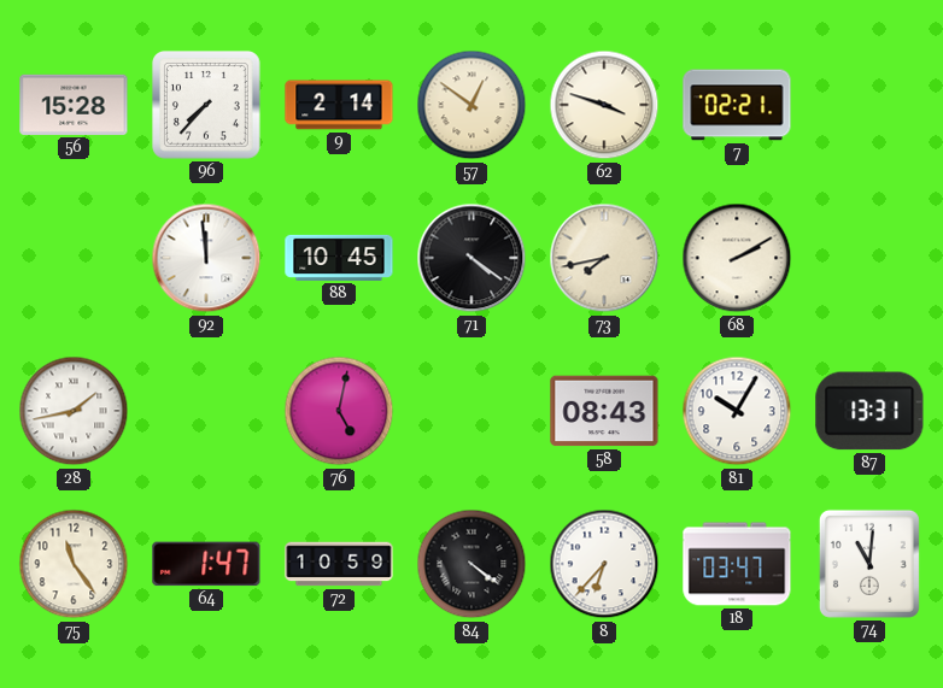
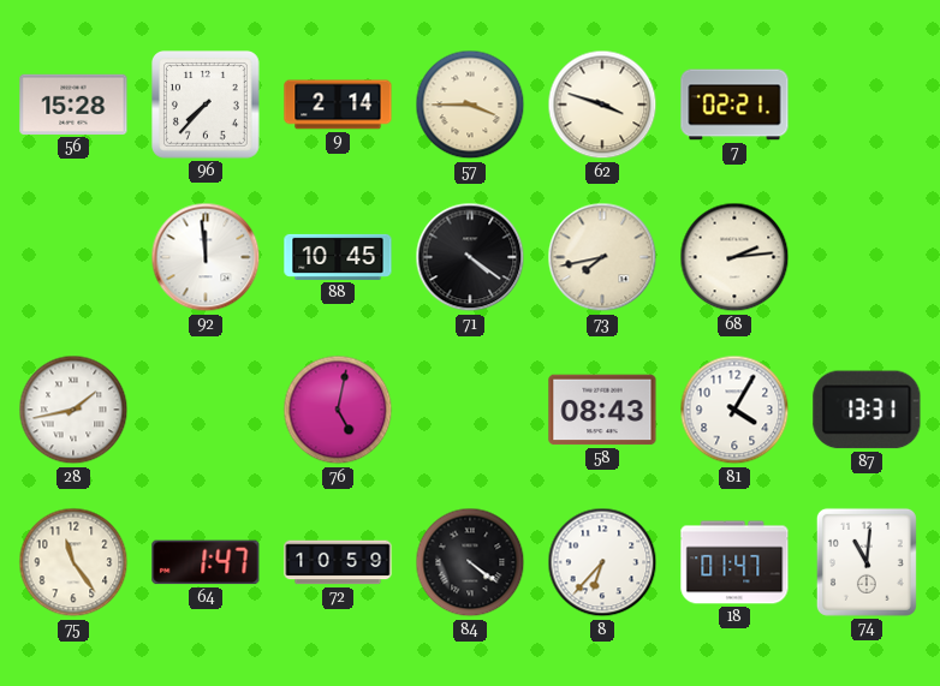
57: 12:51 -> 3:45 (470, 105)
68: 2:10 -> 2:14 (734, 257)
81: 10:05 -> 4:05 (734, 410)
18: 03:47 -> 01:47 (734, 562)
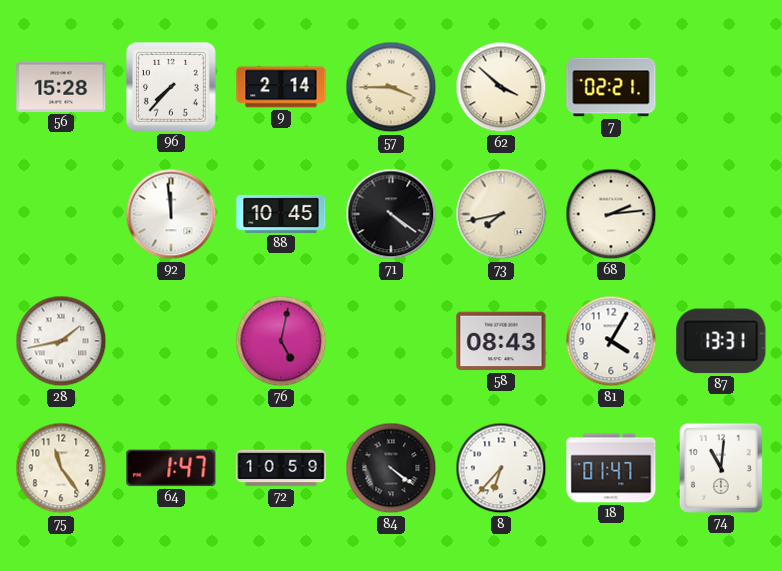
62: 3:48 -> 3:52 (501, 87)
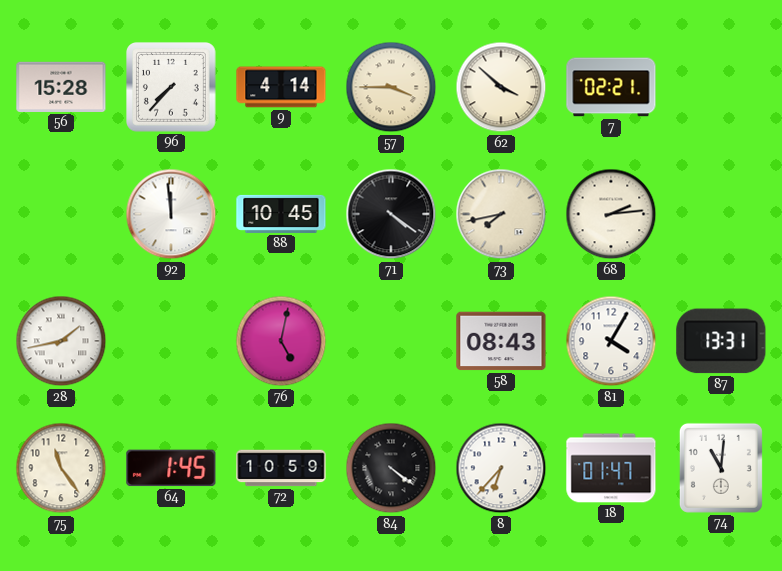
9: 2:14 -> 4:14 (281, 87)
64: 1:47 -> 1:45 (171, 468)
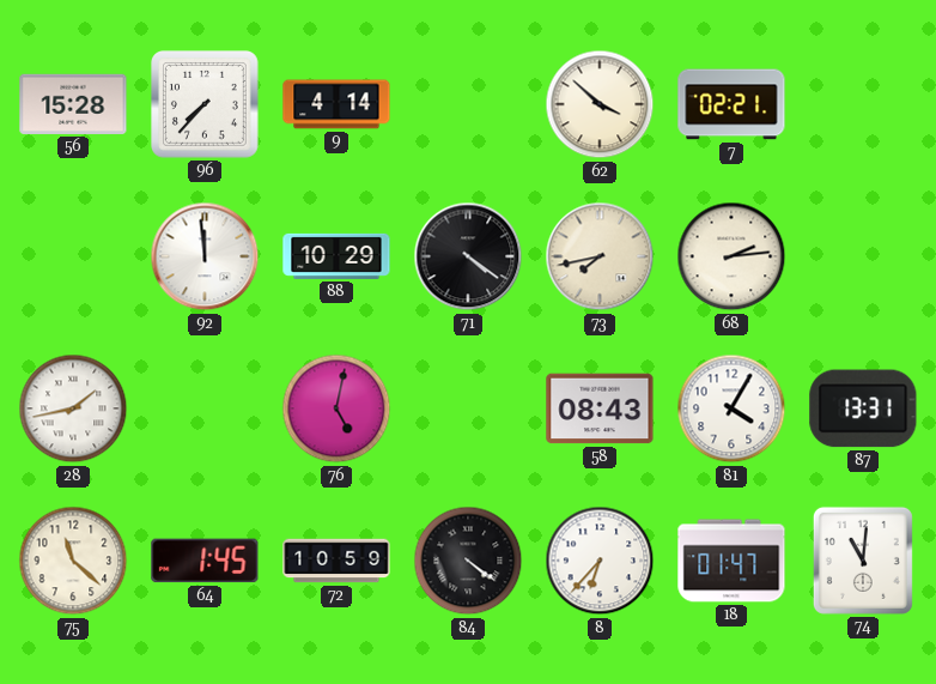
57: 3:45 -> none (391, 87)
88: 10:45 -> 10:29 (336, 256)
75: 11:24 -> 11:22 (73, 561)
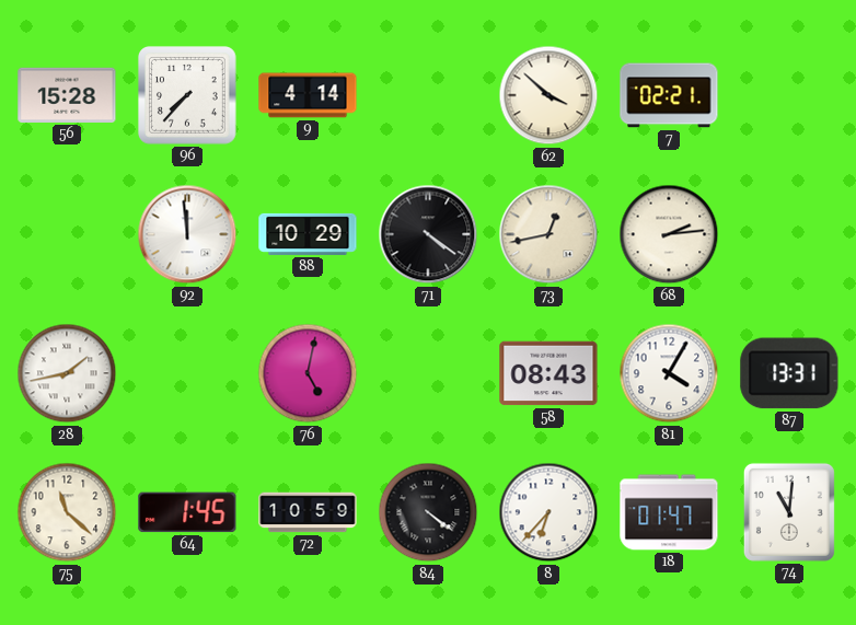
73: 7:43 -> 12:43 (548, 234)
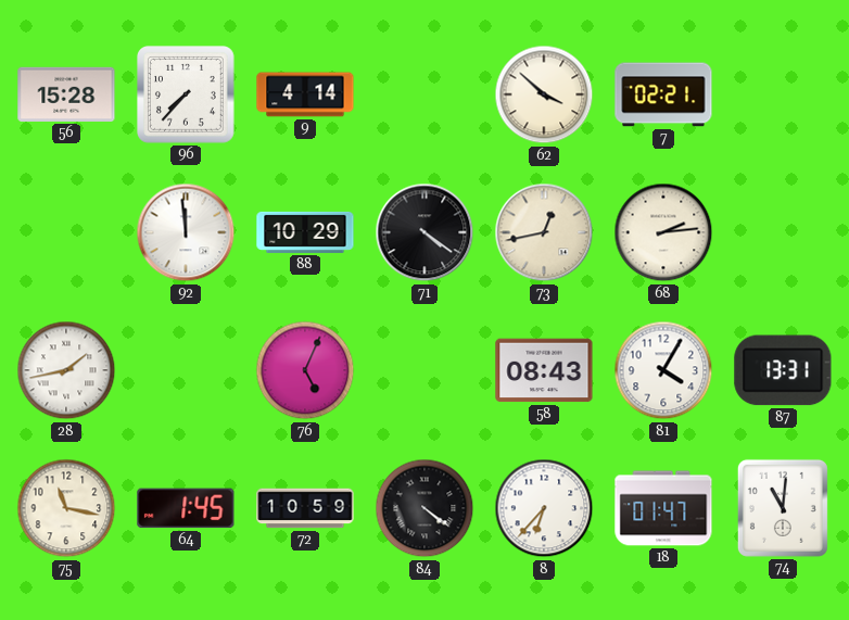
76: 5:02 -> 5:04 (305, 370)
75: 11:22 -> 11:17 (66, 508)
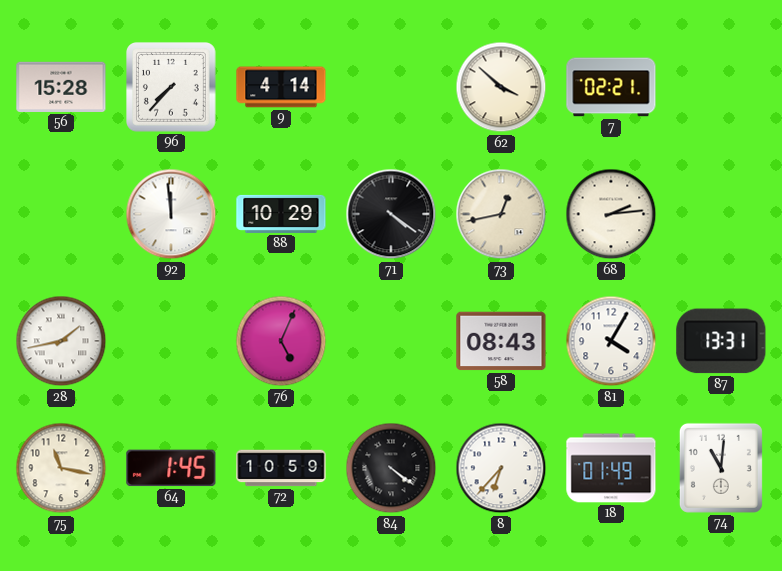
18: 01:47 -> 01:49 (611, 468)
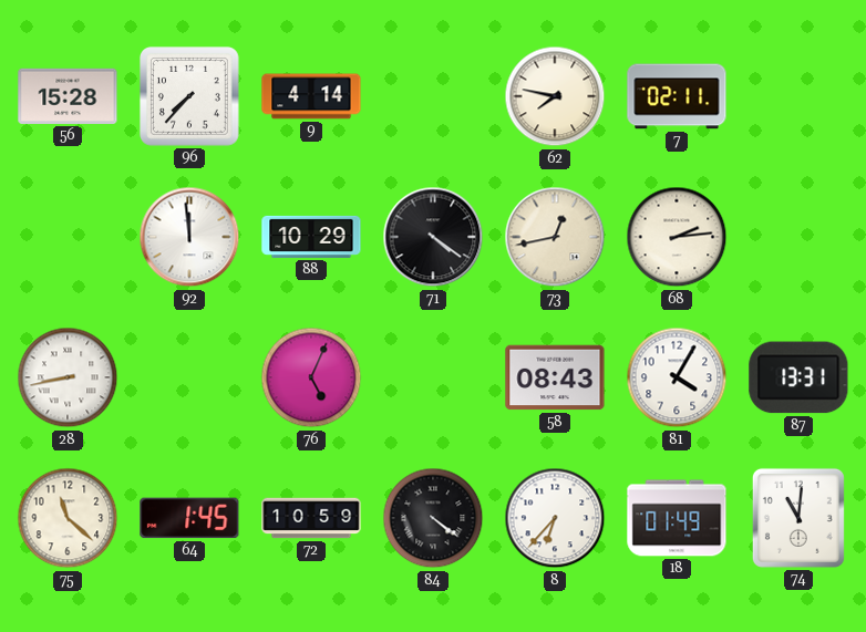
62: 3:52 -> 7:47 (555, 96)
7: 02:21 -> 02:11 (677, 96)
28: 1:43 -> 8:43 (68, 377)
75: 11:17 -> 11:22 (68, 518)
